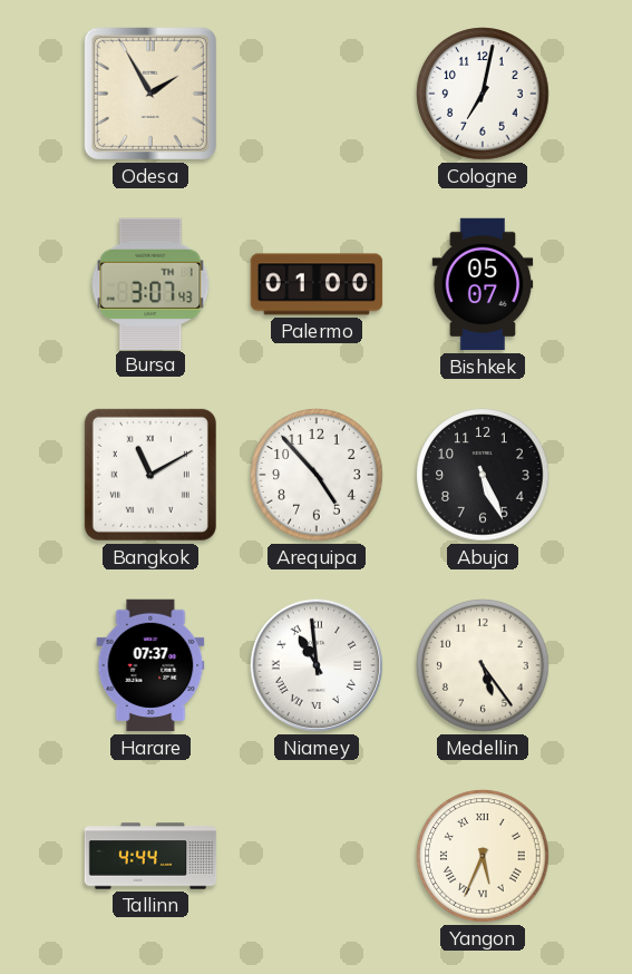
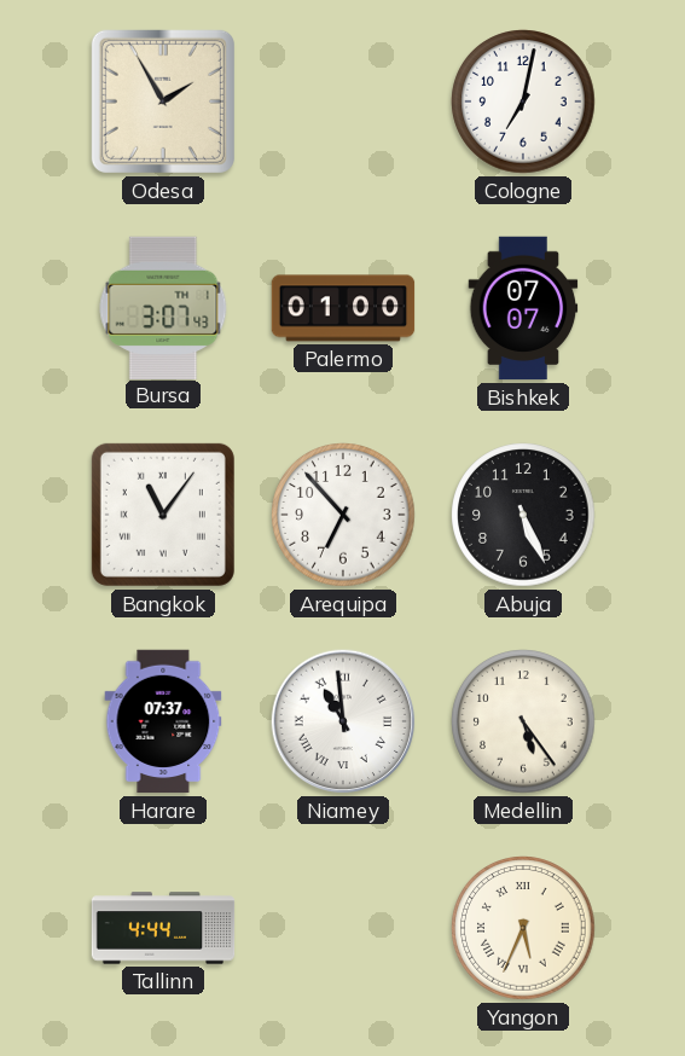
Bishkek: 05:07 -> 07:07 (523, 308)
Bangkok: 11:10 -> 11:06 (163, 515)
Arequipa: 4:53 -> 6:53 (343, 515)
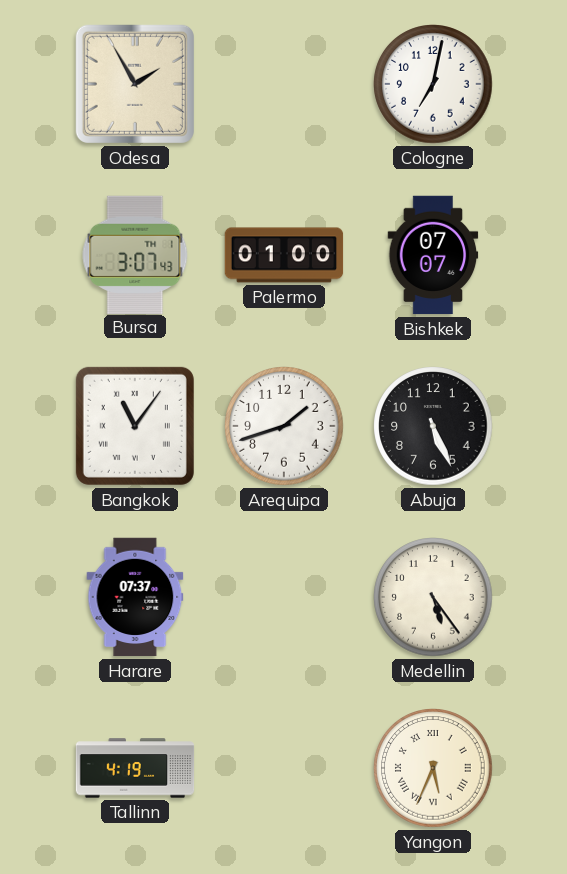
Arequipa: 6:53 -> 1:42 (284, 426)
Niamey: 10:59 -> none (343, 721)
Tallinn: 4:44 -> 4:19 (135, 768)
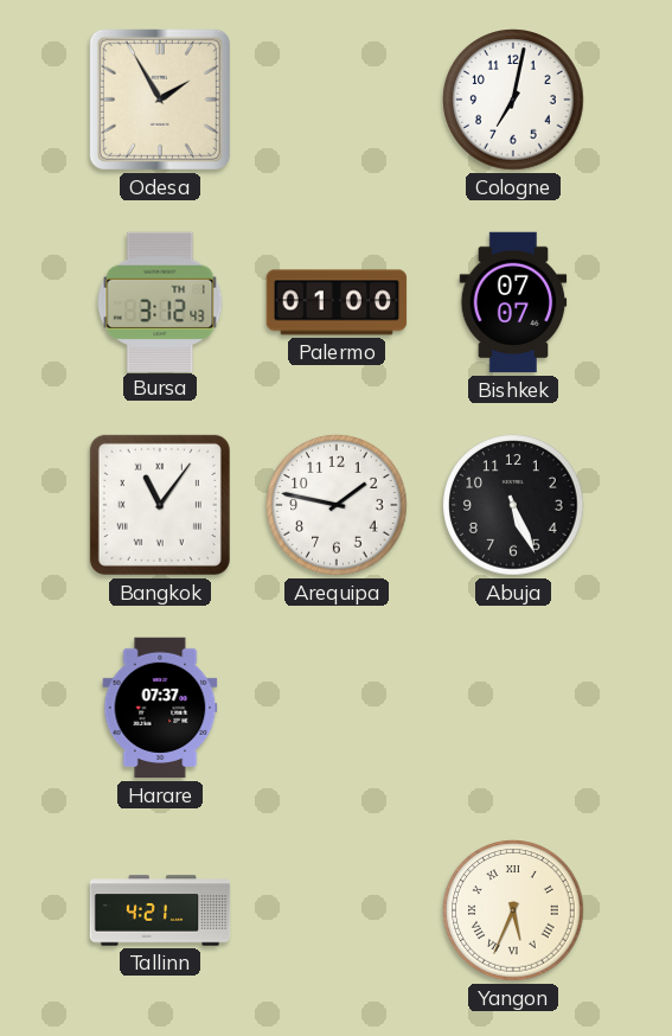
Bursa: 3:07 -> 3:12 (160, 301)
Arequipa: 1:42 -> 1:47 (337, 505)
Medellin: 5:24 -> none (433, 597)
Tallinn: 4:19 -> 4:21 (160, 910)
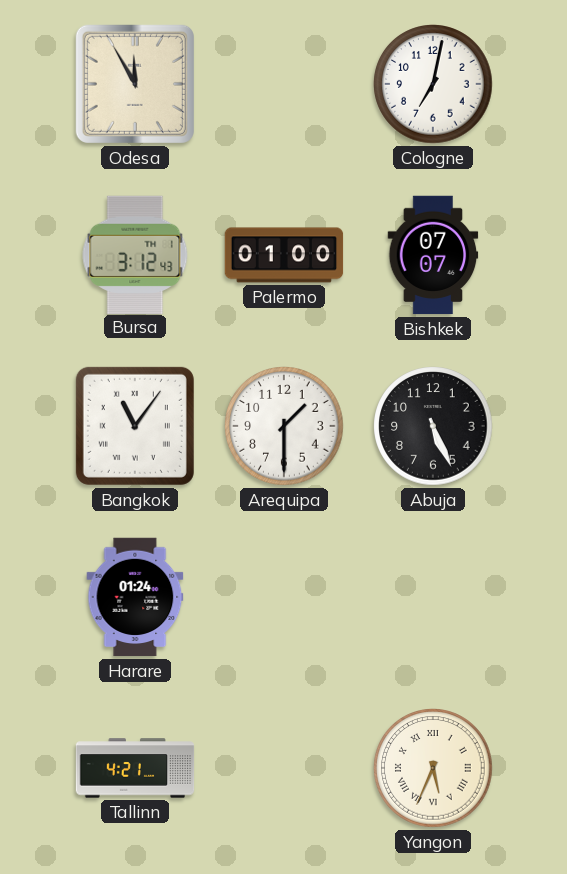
Odesa: 1:55 -> 11:55 (135, 84)
Arequipa: 1:47 -> 1:30 (284, 426)
Harare: 07:37 -> 01:24 (135, 597)
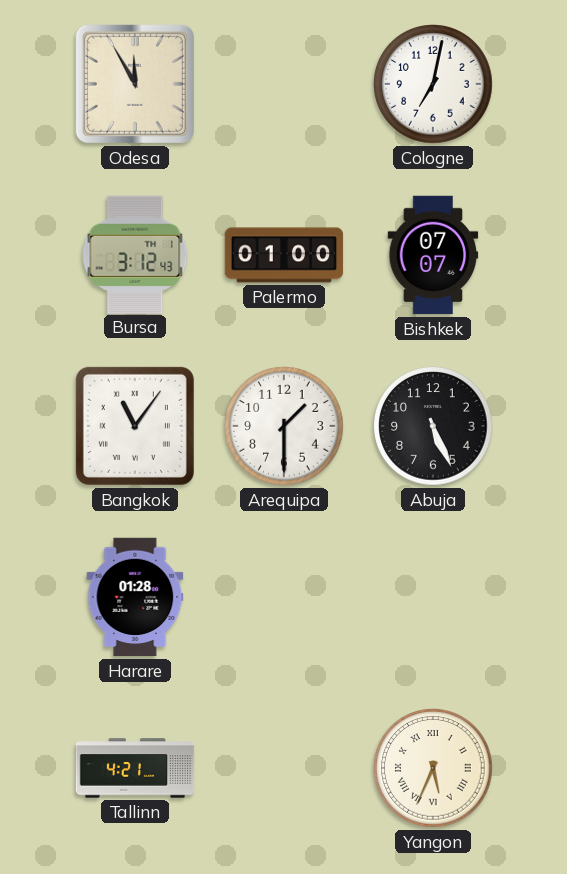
Harare: 01:24 -> 01:28 (135, 597)
